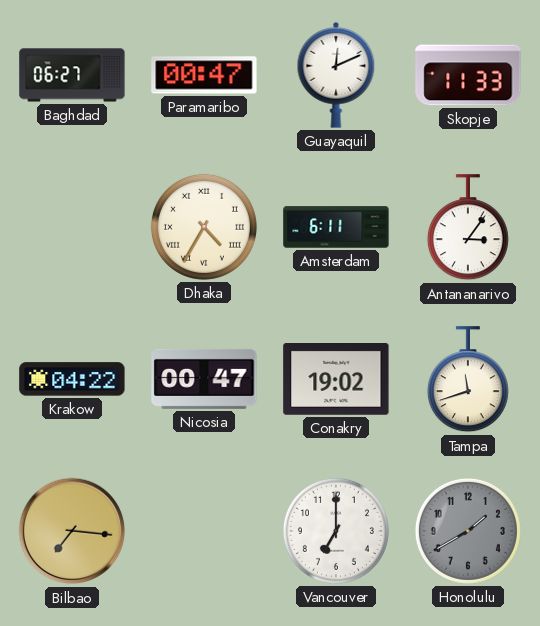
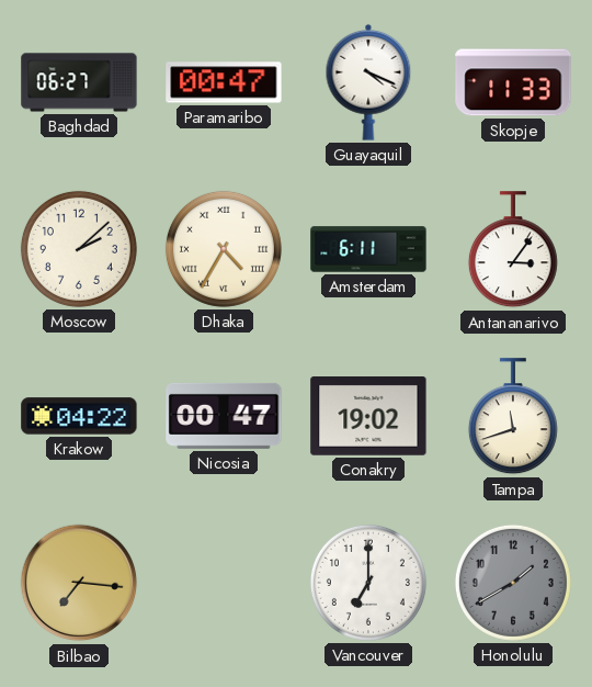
Guayaquil: 12:11 -> 4:19 (368, 82)
Moscow: none -> 2:08 (79, 249)
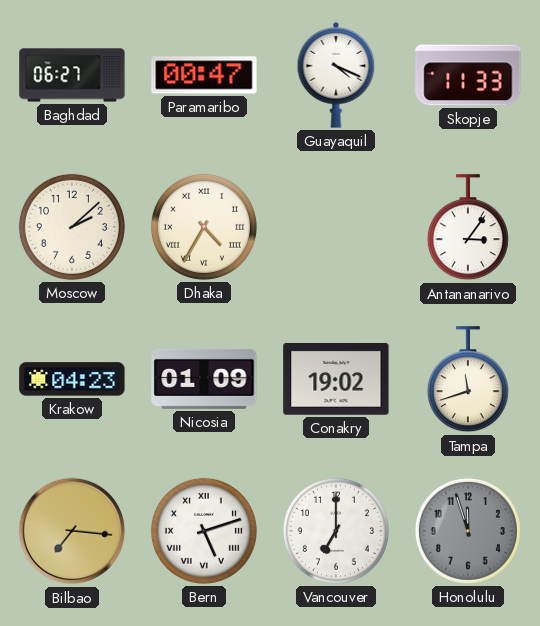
Amsterdam: 6:11 -> none (368, 249)
Krakow: 04:22 -> 04:23 (72, 379)
Nicosia: 00:47 -> 01:09 (204, 379)
Bern: none -> 5:12 (204, 531)
Honolulu: 1:40 -> 11:57 (468, 531)
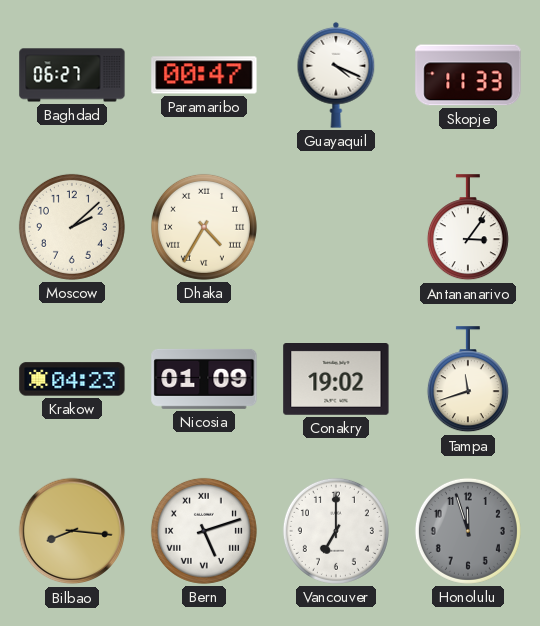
Bilbao: 7:16 -> 8:16 (72, 531)
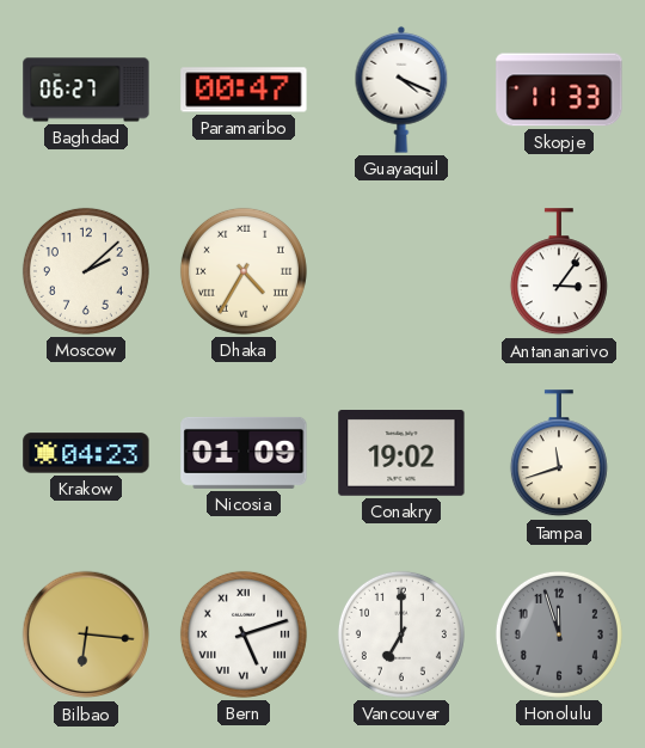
Bilbao: 8:16 -> 6:16 (86, 634)
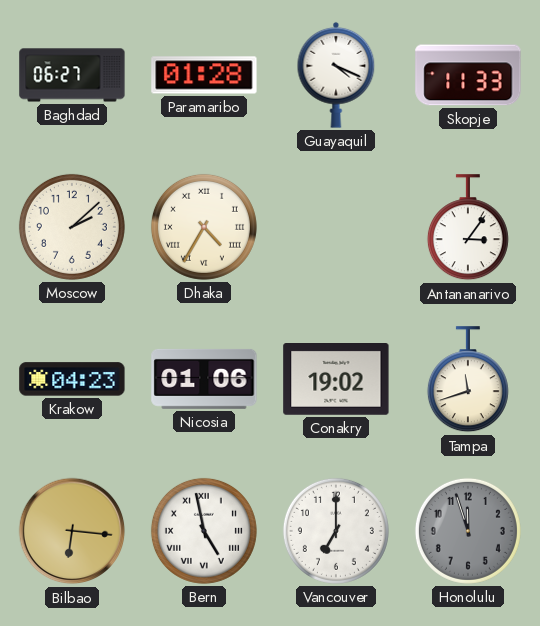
Paramaribo: 00:47 -> 01:28 (204, 75)
Nicosia: 01:09 -> 01:06 (204, 379)
Bern: 5:12 -> 4:58 (204, 531)
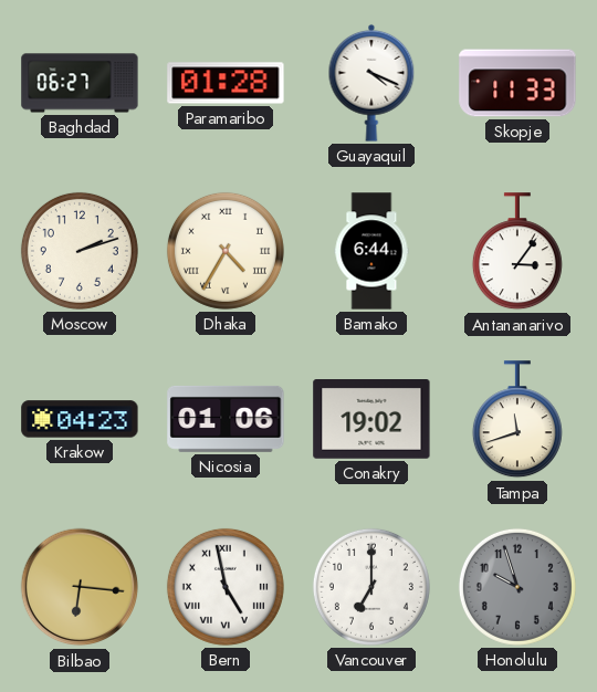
Moscow: 2:08 -> 2:12 (80, 251)
Bamako: none -> 6:44 (371, 251)
Honolulu: 11:57 -> 9:57 (517, 587)
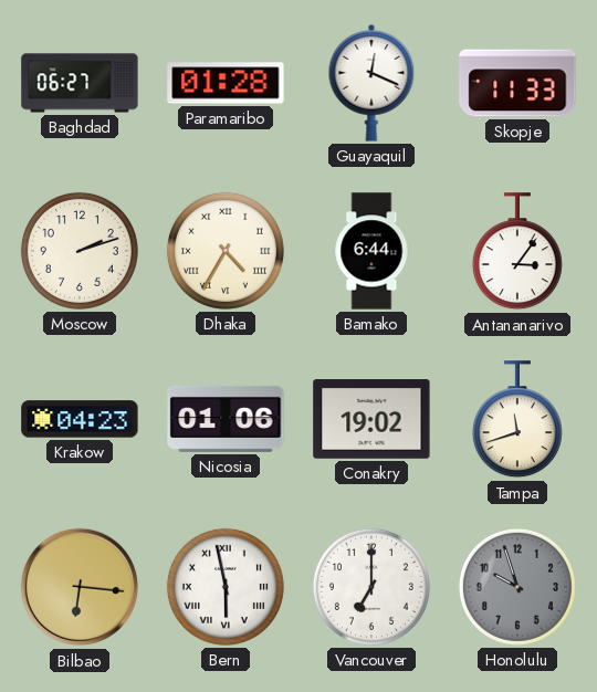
Guayaquil: 4:19 -> 12:19 (371, 83)
Bern: 4:58 -> 5:58 (226, 587)
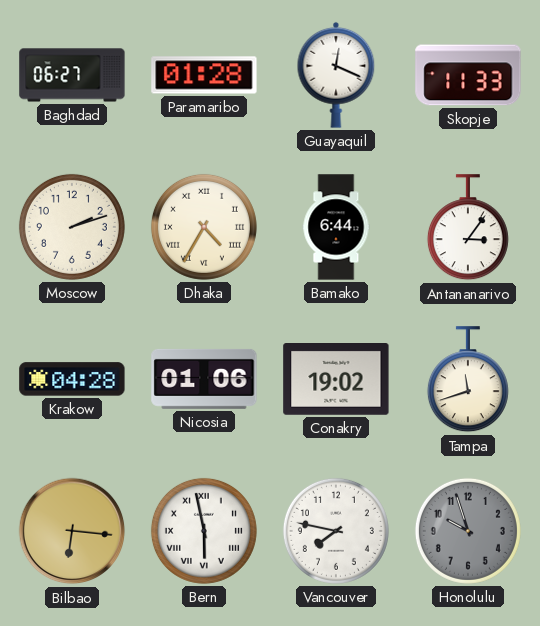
Krakow: 04:23 -> 04:28 (72, 379)
Vancouver: 7:00 -> 7:47 (336, 531)
